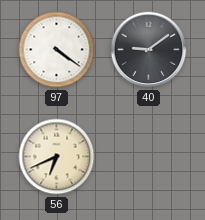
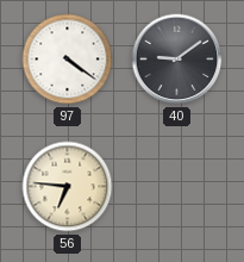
56: 6:41 -> 6:46 (68, 187)
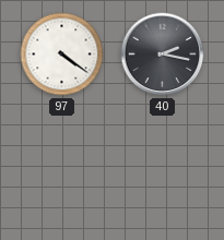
40: 9:09 -> 2:17 (163, 55)
56: 6:46 -> none (68, 187)
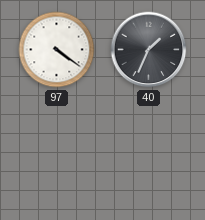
40: 2:17 -> 1:34 (149, 50)
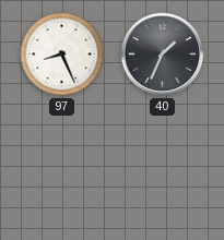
97: 4:21 -> 8:26 (62, 55)
